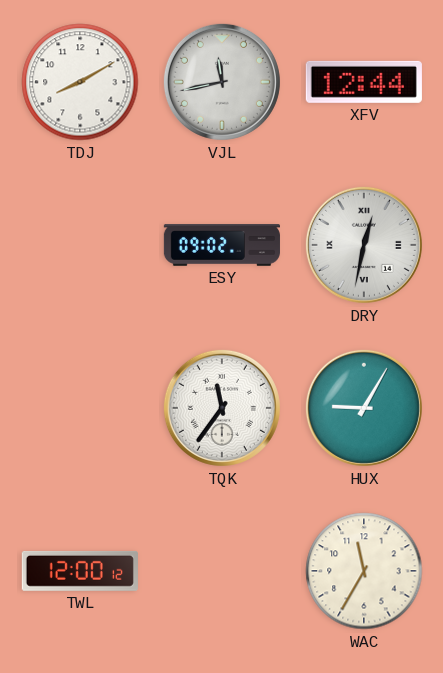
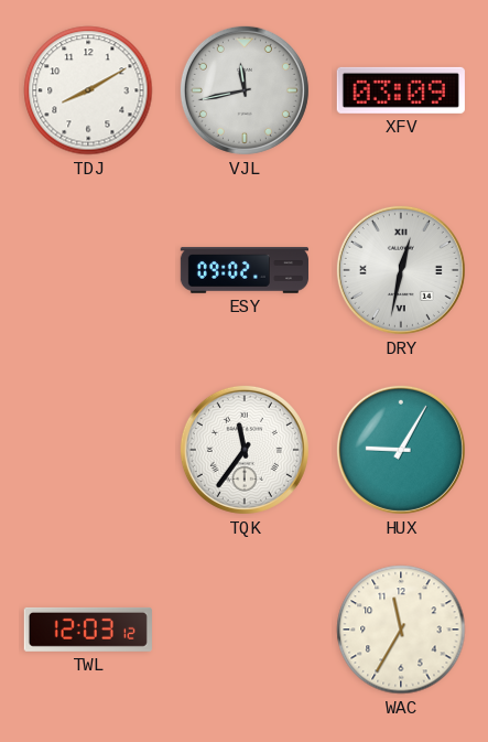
XFV: 12:44 -> 03:09 (401, 90)
TWL: 12:00 -> 12:03 (88, 630)
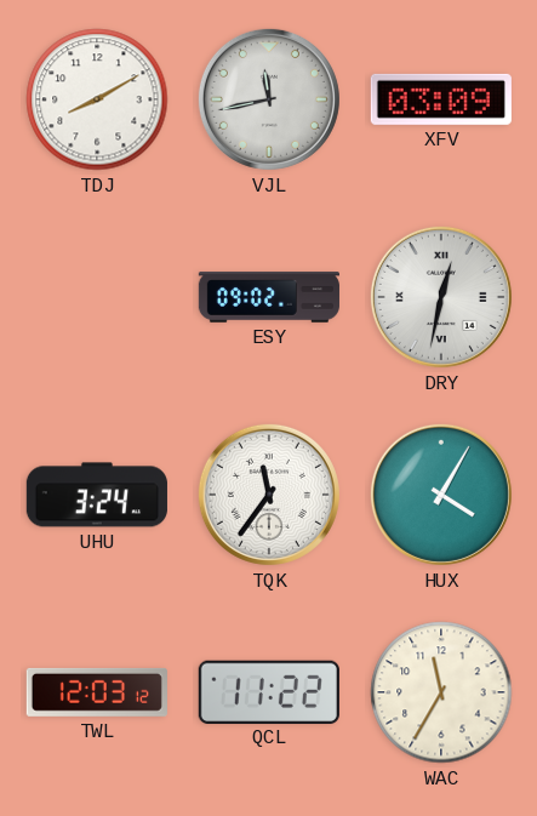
UHU: none -> 3:24 (97, 495)
HUX: 9:05 -> 4:05 (441, 495)
QCL: none -> 11:22 (269, 691)
